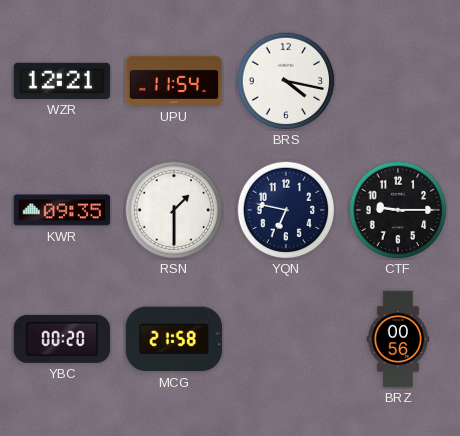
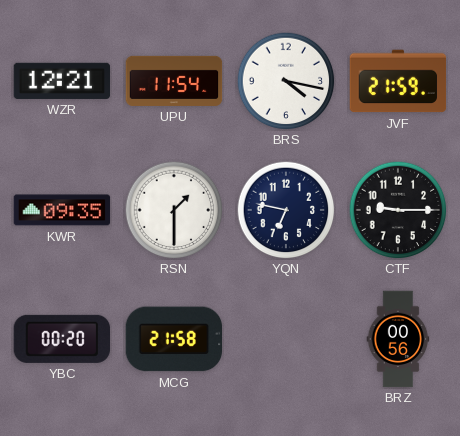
JVF: none -> 21:59 (398, 81)
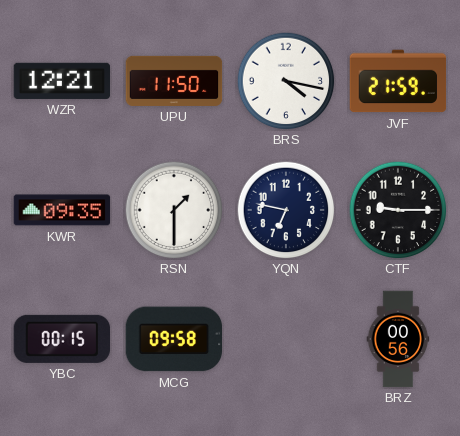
UPU: 11:54 -> 11:50 (174, 81)
YBC: 00:20 -> 00:15 (62, 339)
MCG: 21:58 -> 09:58 (174, 339)
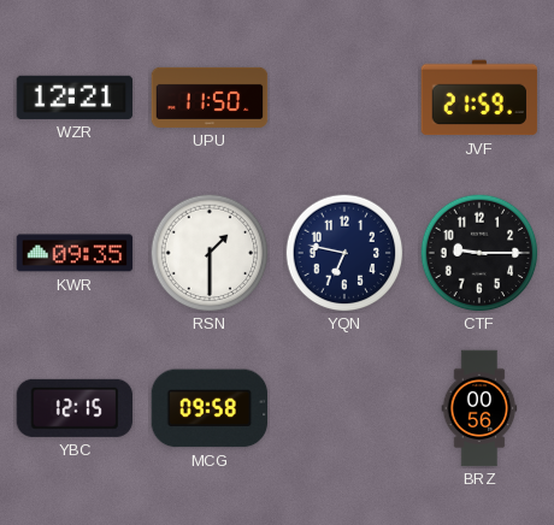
BRS: 4:17 -> none (286, 81)
YBC: 00:15 -> 12:15 (75, 408)
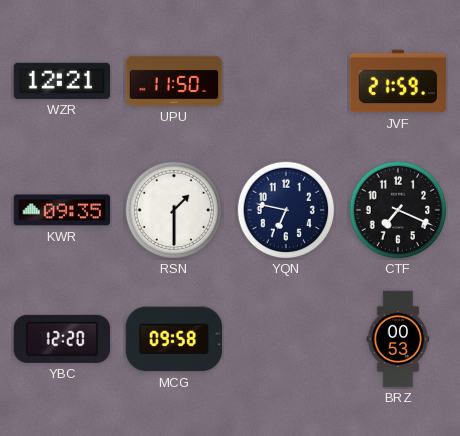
CTF: 9:15 -> 7:19 (398, 210)
YBC: 12:15 -> 12:20 (62, 339)
BRZ: 00:56 -> 00:53 (398, 339)
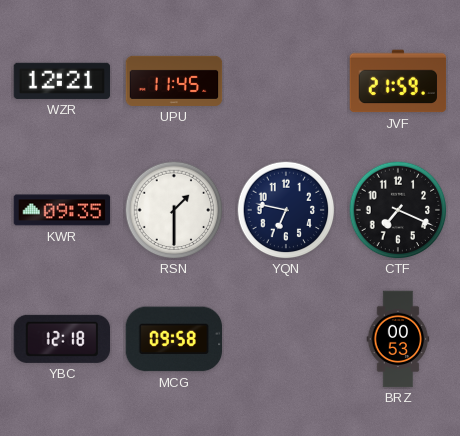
UPU: 11:50 -> 11:45 (174, 81)
YBC: 12:20 -> 12:18 (62, 339)
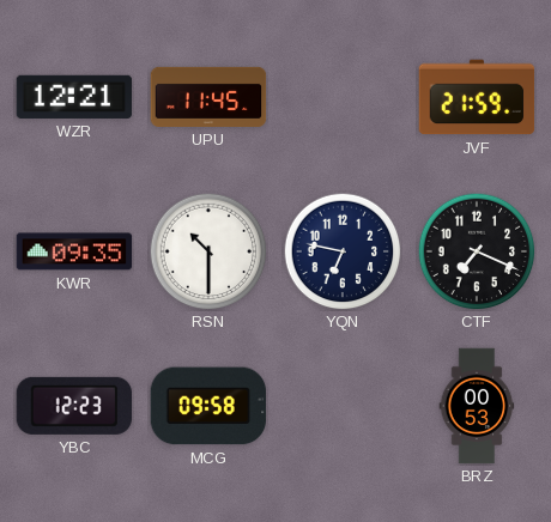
RSN: 1:30 -> 10:30 (208, 251)
YBC: 12:18 -> 12:23 (74, 406)
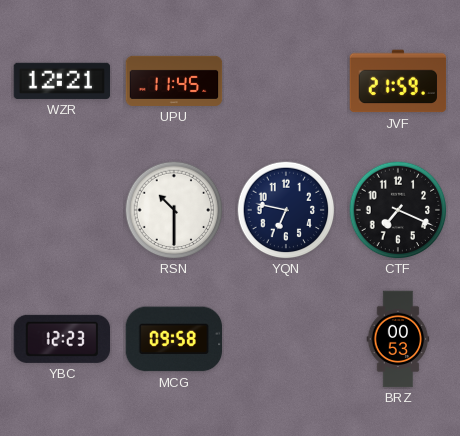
KWR: 09:35 -> none (74, 251)
